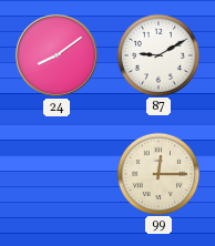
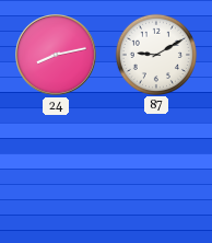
24: 8:09 -> 8:13 (57, 56)
99: 12:15 -> none (157, 173)
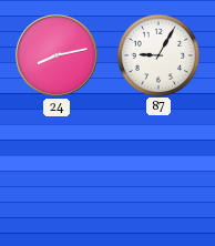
87: 9:10 -> 9:05 (157, 54)
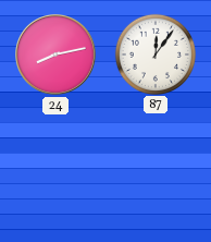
87: 9:05 -> 12:06 (154, 53)
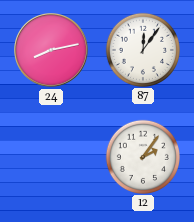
12: none -> 2:06 (142, 156)
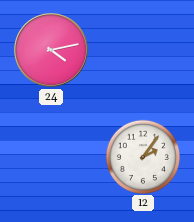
24: 8:13 -> 4:13 (52, 51)
87: 12:06 -> none (142, 49)
